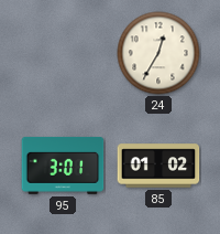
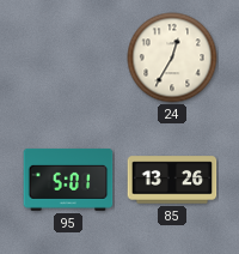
95: 3:01 -> 5:01 (68, 180)
85: 01:02 -> 13:26 (172, 180)
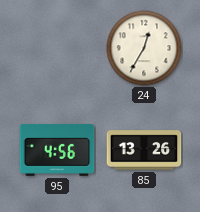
95: 5:01 -> 4:56 (57, 150)
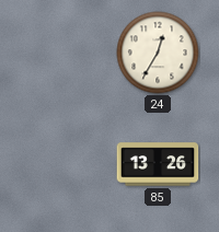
95: 4:56 -> none (57, 150)
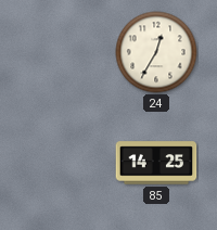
85: 13:26 -> 14:25 (156, 163)
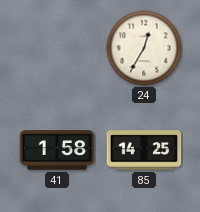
41: none -> 1:58 (57, 150)
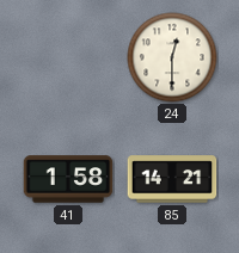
24: 12:35 -> 12:30 (172, 57)
85: 14:25 -> 14:21 (172, 179)
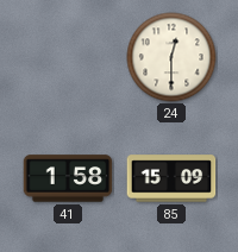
85: 14:21 -> 15:09 (171, 178)
